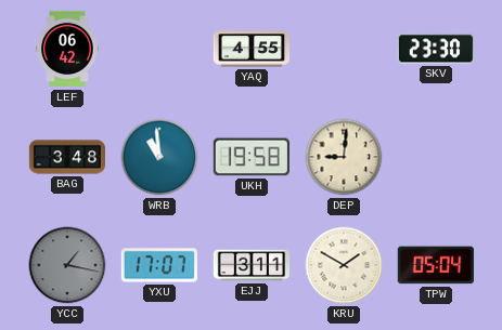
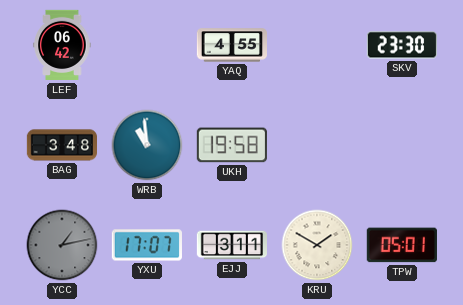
DEP: 9:01 -> none (344, 157)
YCC: 1:17 -> 1:13 (62, 245)
TPW: 05:04 -> 05:01 (402, 245)
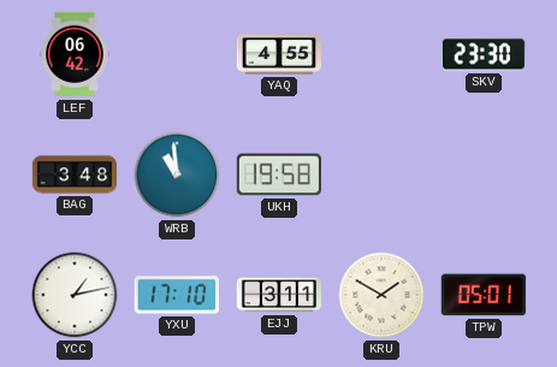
YCC dial: grey -> white (75, 295)
YXU: 17:07 -> 17:10 (177, 295)
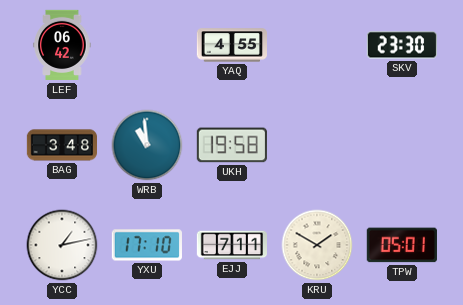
EJJ: 3:11 -> 7:11 (231, 245)
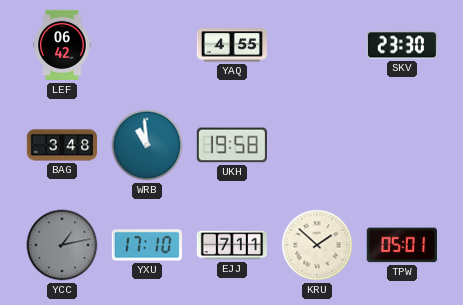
YCC dial: white -> grey (62, 245)
KRU: 1:50 -> 1:52 (317, 245)
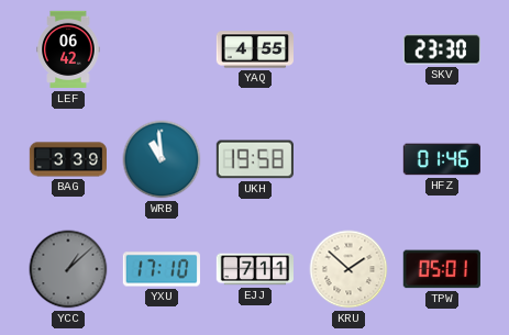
BAG: 3:48 -> 3:39 (67, 159)
HFZ: none -> 01:46 (441, 159)
YCC: 1:13 -> 1:08 (68, 269)
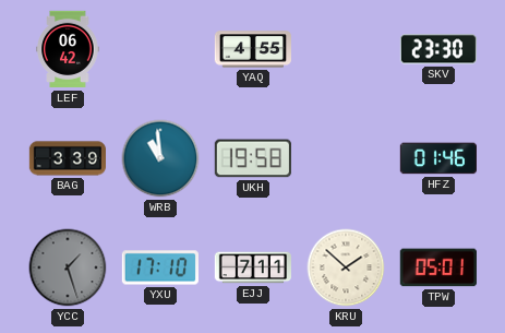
YCC: 1:08 -> 1:27 (68, 267)
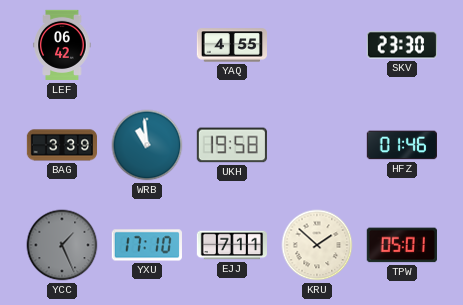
YCC: 1:27 -> 1:26 (62, 245)
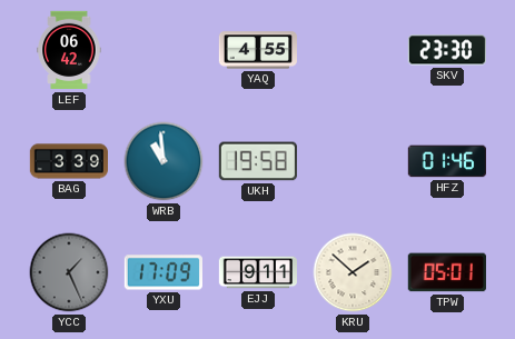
YXU: 17:10 -> 17:09 (164, 272)
EJJ: 7:11 -> 9:11 (257, 272)
